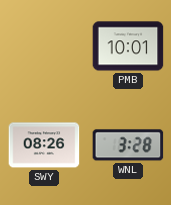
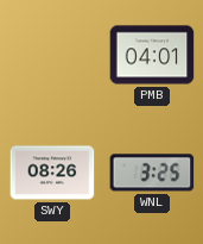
PMB: 10:01 -> 04:01 (152, 55)
WNL: 3:28 -> 3:25 (152, 173)
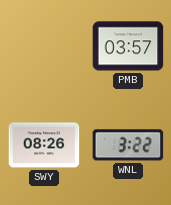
PMB: 04:01 -> 03:57 (128, 46)
WNL: 3:25 -> 3:22 (128, 145)
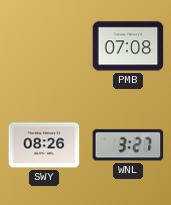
PMB: 03:57 -> 07:08 (128, 46)
WNL: 3:22 -> 3:27 (128, 145)
